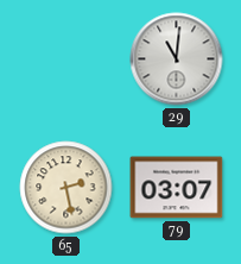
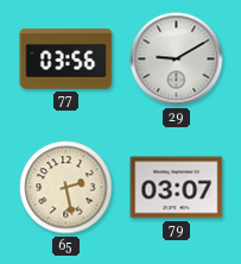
77: none -> 03:56 (66, 59)
29: 11:01 -> 9:10 (177, 59)
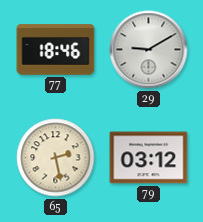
77: 03:56 -> 18:46 (56, 50)
79: 03:07 -> 03:12 (149, 158)
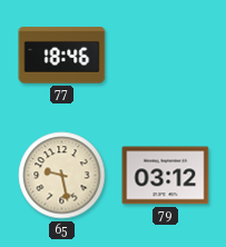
29: 9:10 -> none (149, 50)
65: 2:28 -> 9:28 (62, 176)
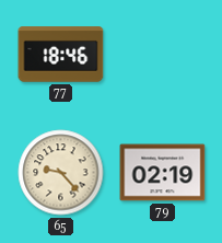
65: 9:28 -> 9:23 (61, 173)
79: 03:12 -> 02:19 (163, 173)
